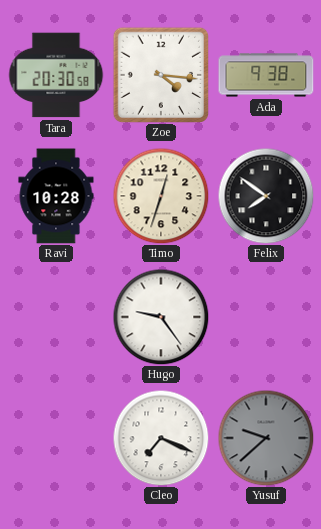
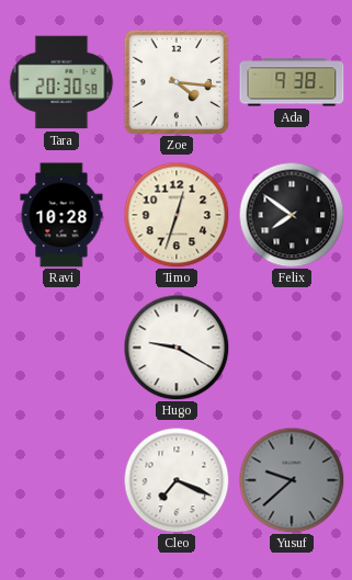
Hugo: 9:24 -> 9:20 (177, 348)
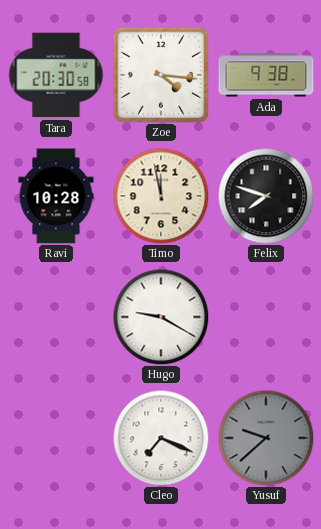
Timo: 12:33 -> 11:58 (161, 196)
Felix: 7:51 -> 7:48 (266, 196)
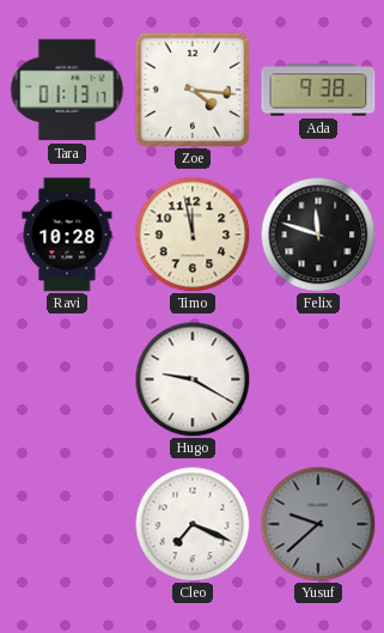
Tara: 20:30 -> 01:13 (67, 90)
Felix: 7:48 -> 11:48 (318, 235)
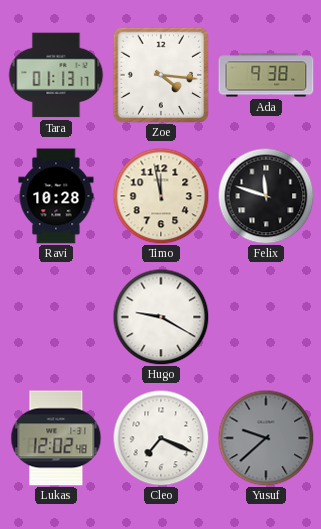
Lukas: none -> 12:02 (56, 438)
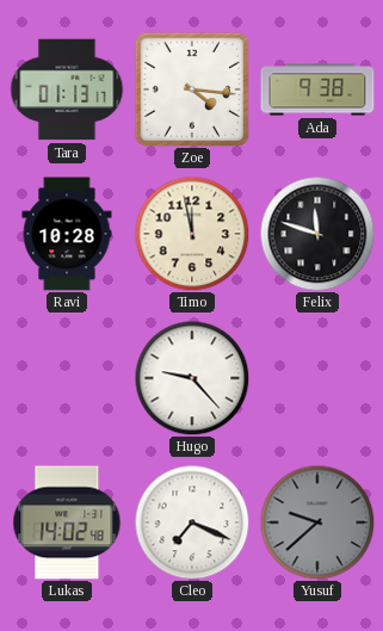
Hugo: 9:20 -> 9:23 (192, 378)
Lukas: 12:02 -> 14:02 (67, 522)
